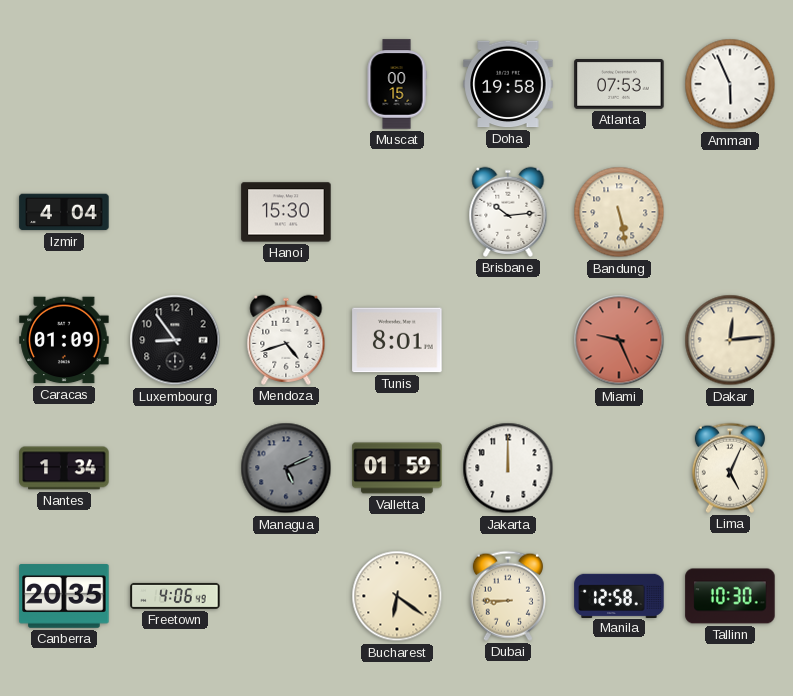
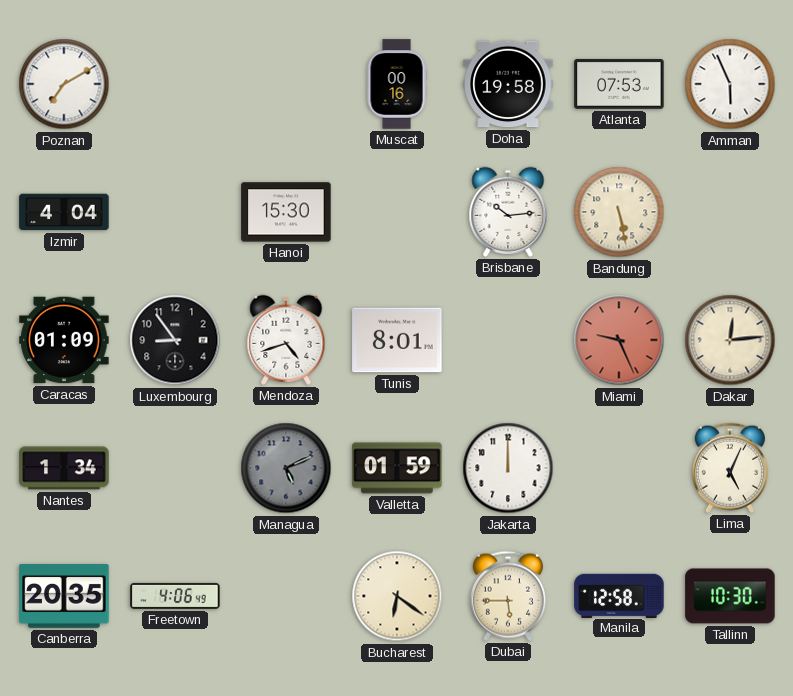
Poznan: none -> 7:10 (64, 84)
Muscat: 00:15 -> 00:16 (397, 84)
Dubai: 8:45 -> 5:45 (508, 596)
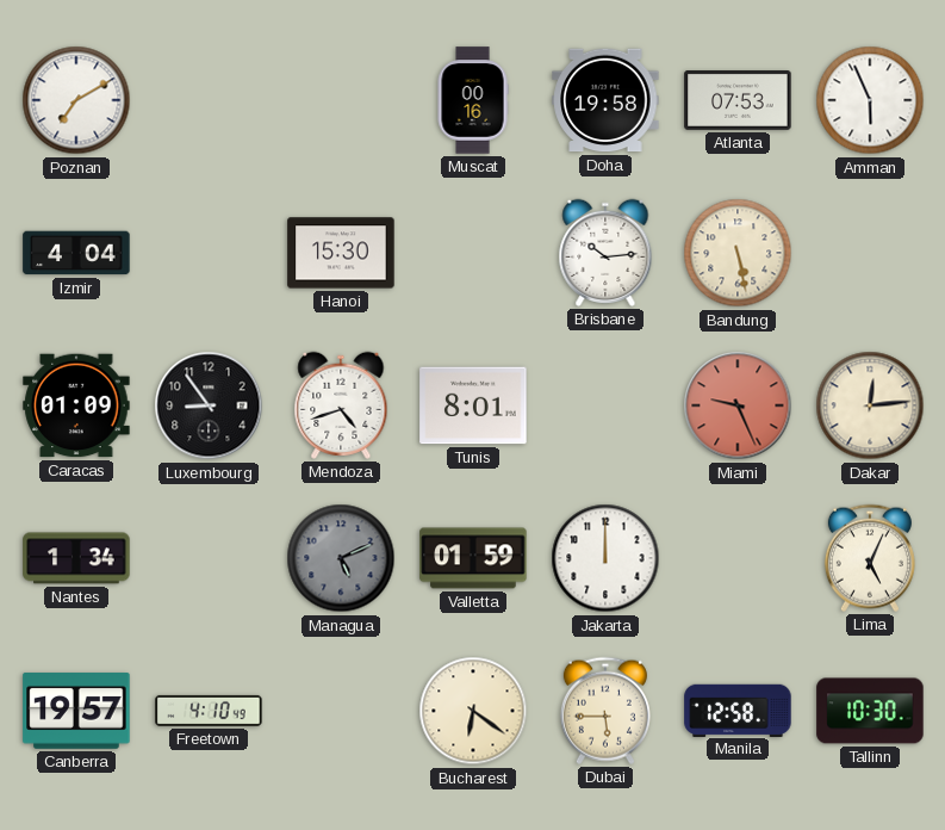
Canberra: 20:35 -> 19:57 (76, 711)
Freetown: 4:06 -> 4:10 (209, 711)
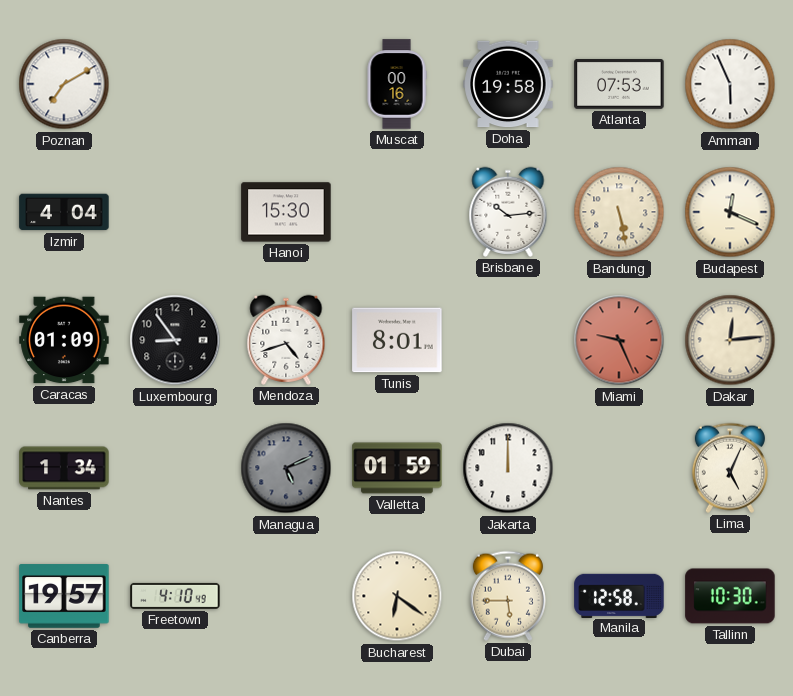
Budapest: none -> 12:19 (730, 212)
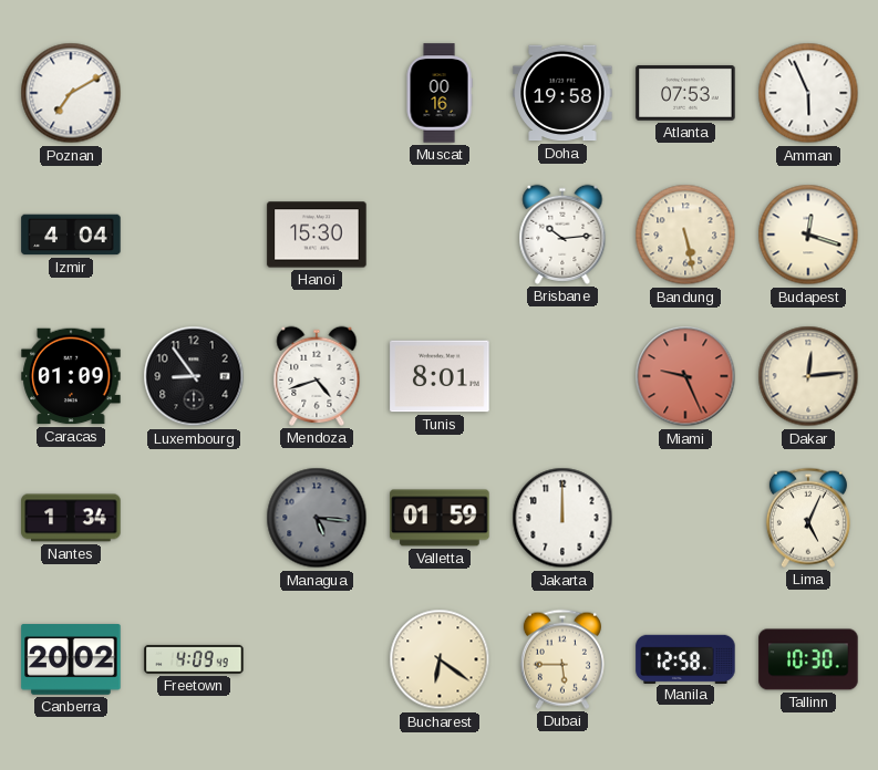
Budapest: 12:19 -> 12:18 (808, 235)
Managua: 5:11 -> 5:16 (317, 518)
Canberra: 19:57 -> 20:02 (71, 659)
Freetown: 4:10 -> 4:09 (194, 659)
